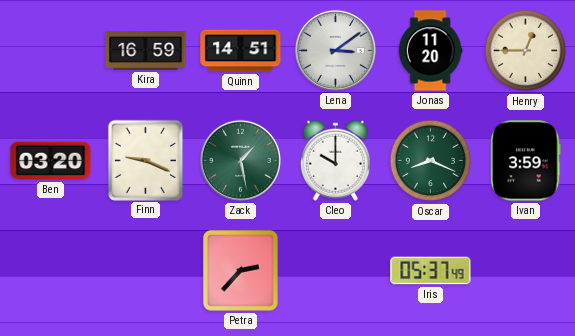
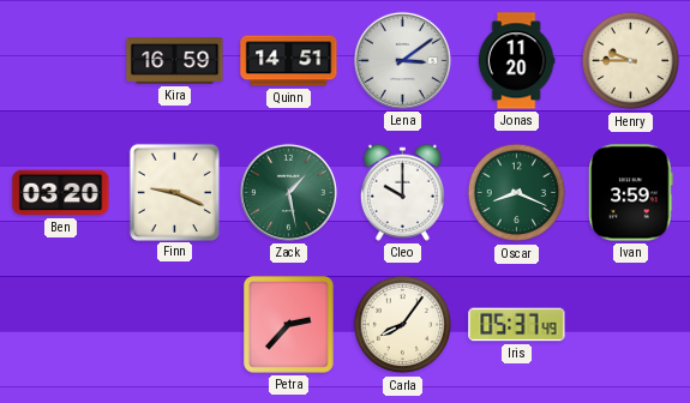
Henry: 12:45 -> 9:45 (631, 61)
Carla: none -> 8:06 (403, 325)
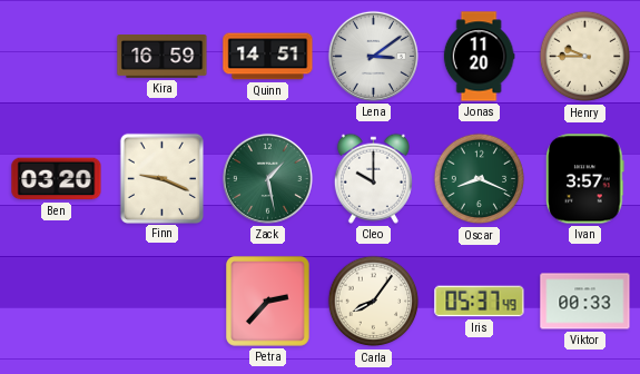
Ivan: 3:59 -> 3:57 (585, 179)
Viktor: none -> 00:33 (585, 302)
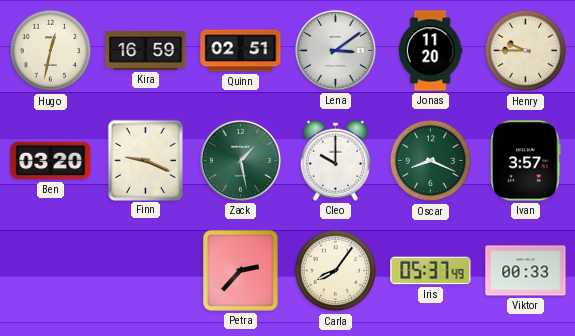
Hugo: none -> 12:32 (51, 51)
Quinn: 14:51 -> 02:51 (241, 51)
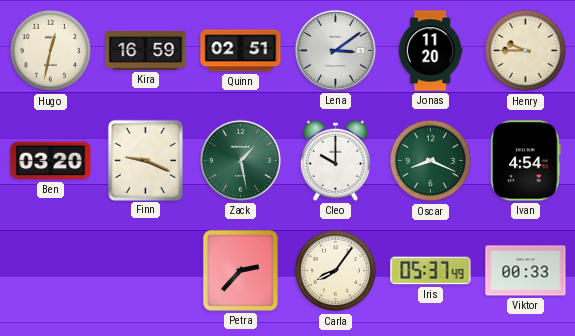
Ivan: 3:57 -> 4:54 (526, 161)
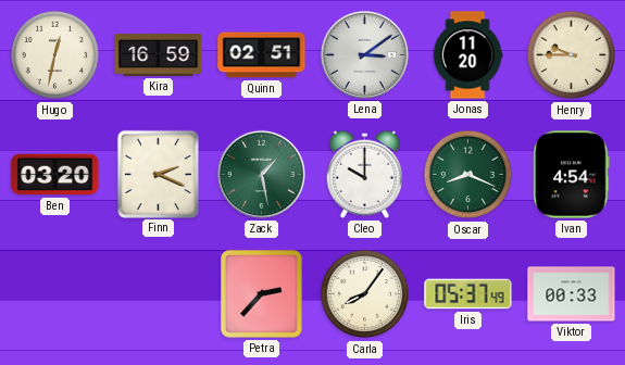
Finn: 9:19 -> 2:19 (158, 174)
